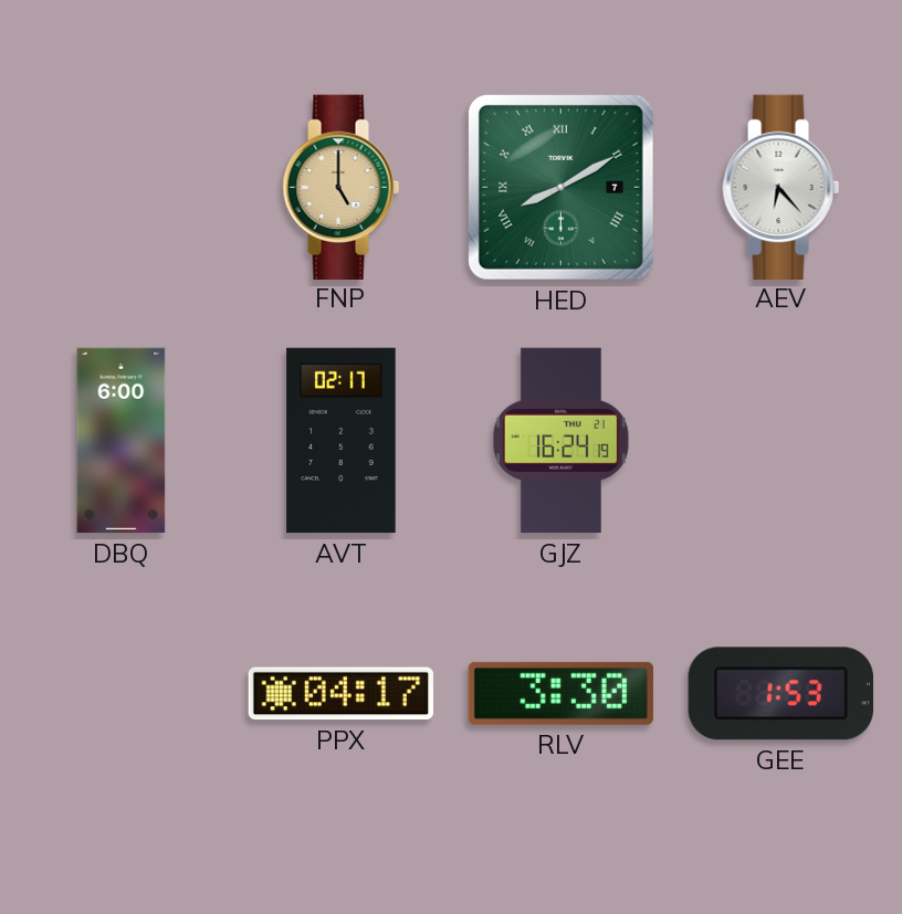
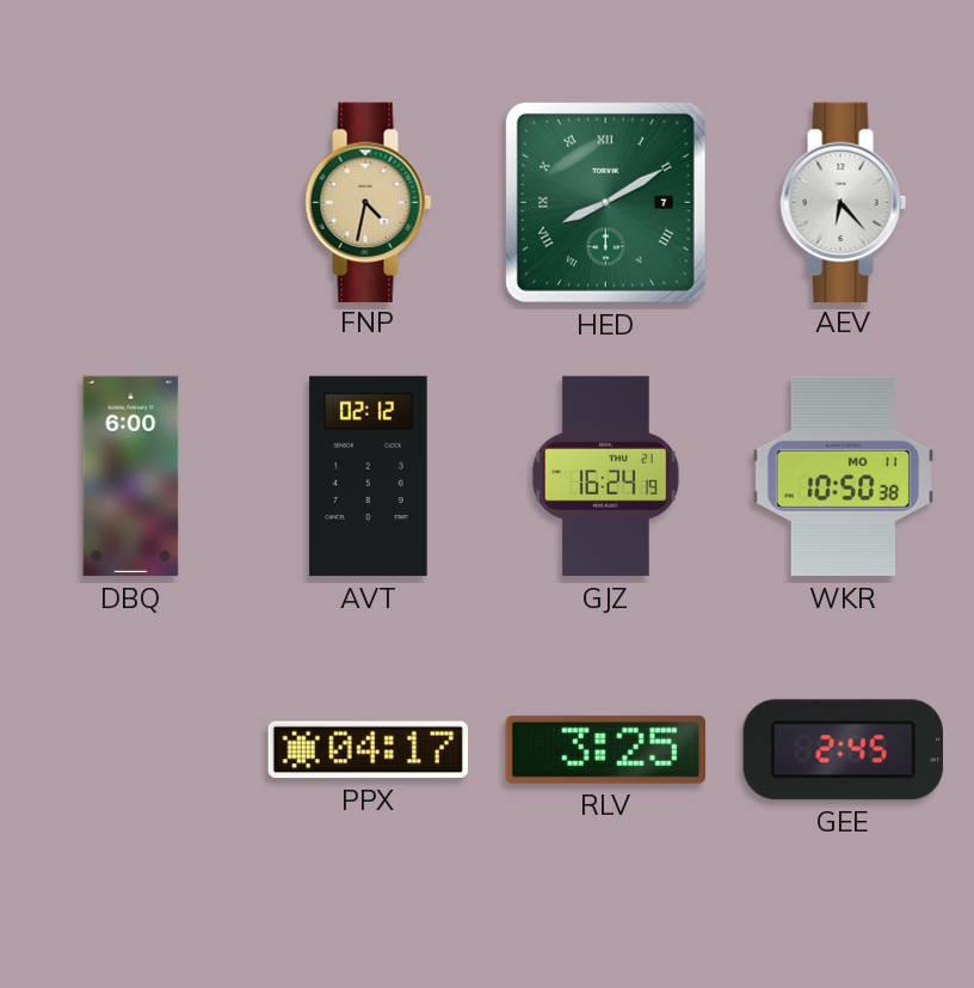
FNP: 5:00 -> 4:32 (369, 202)
AVT: 02:17 -> 02:12 (369, 477)
WKR: none -> 10:50 (844, 477)
RLV: 3:30 -> 3:25 (605, 749)
GEE: 1:53 -> 2:45 (843, 750)
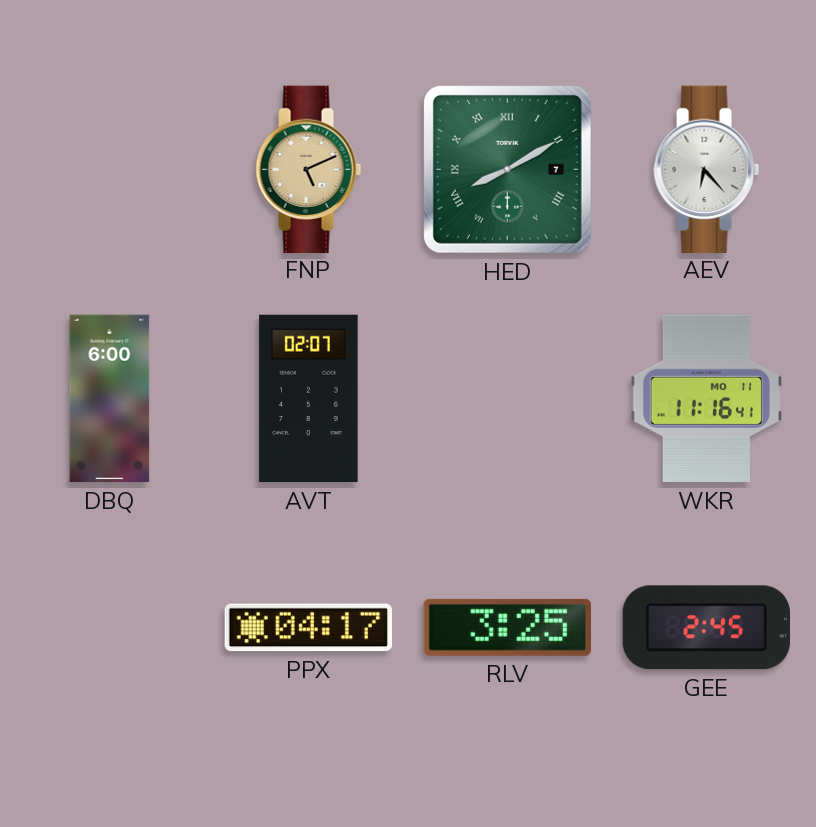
FNP: 4:32 -> 5:11 (309, 169)
AVT: 02:12 -> 02:07 (309, 399)
GJZ: 16:24 -> none (605, 477)
WKR: 10:50 -> 11:16 (707, 399)
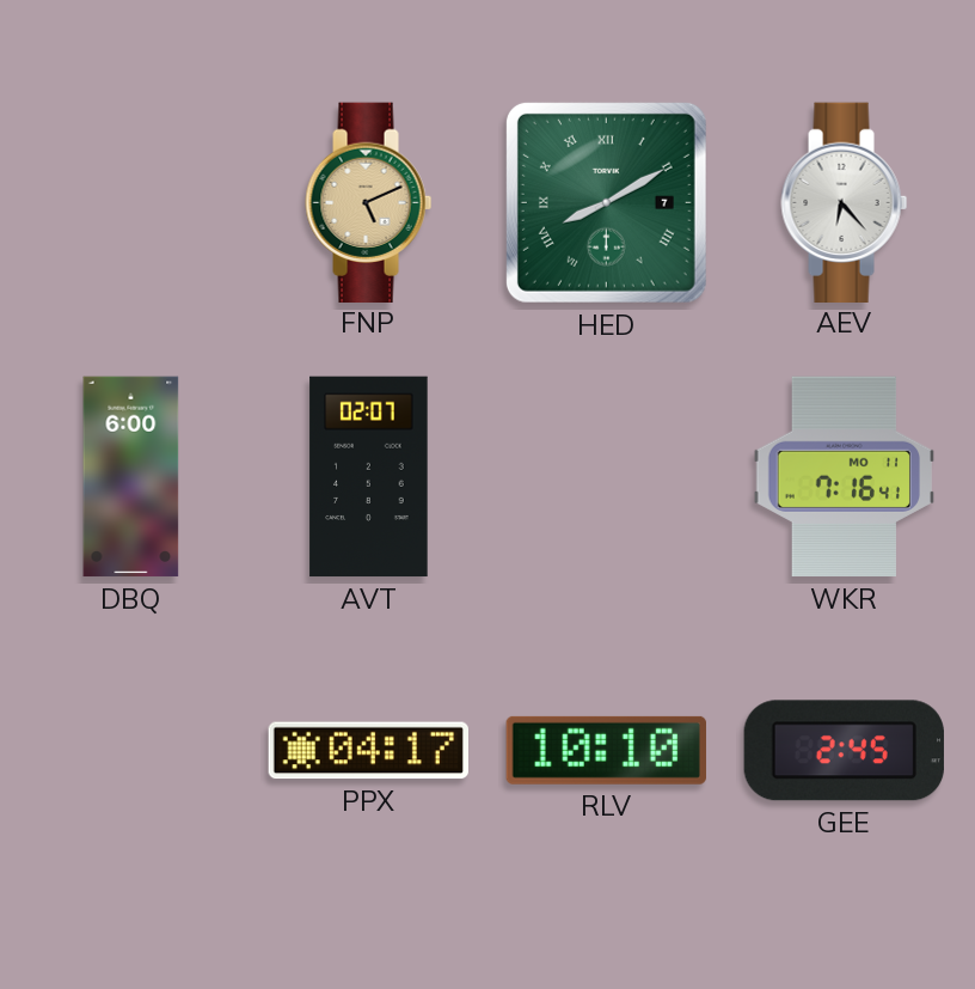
WKR: 11:16 -> 7:16 (845, 477)
RLV: 3:25 -> 10:10 (606, 750)
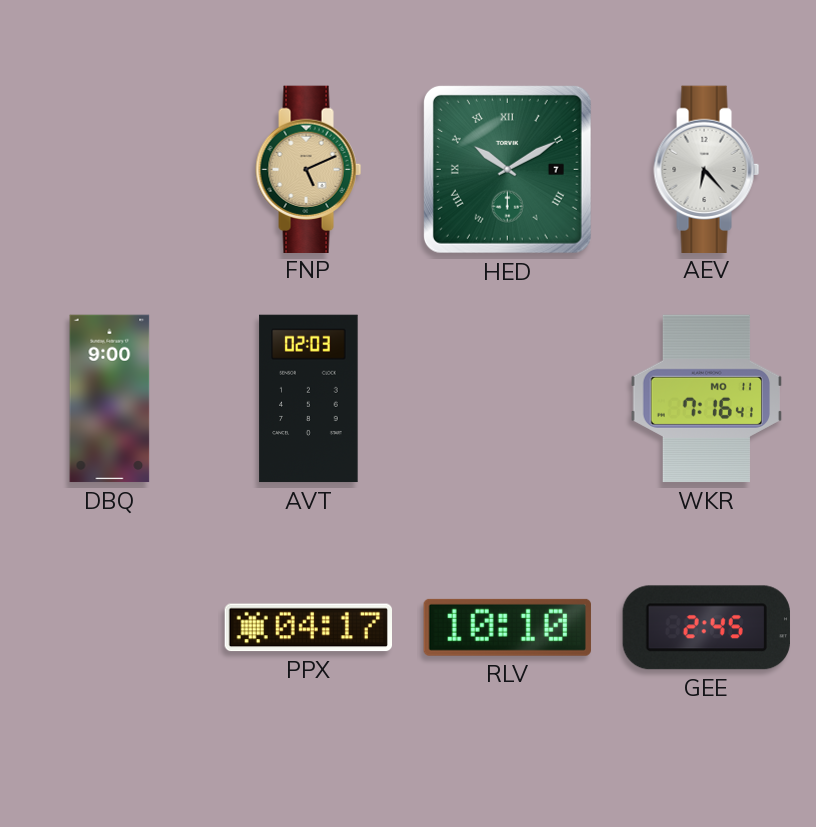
HED: 8:10 -> 10:10 (507, 169)
DBQ: 6:00 -> 9:00 (110, 399)
AVT: 02:07 -> 02:03 (309, 399)
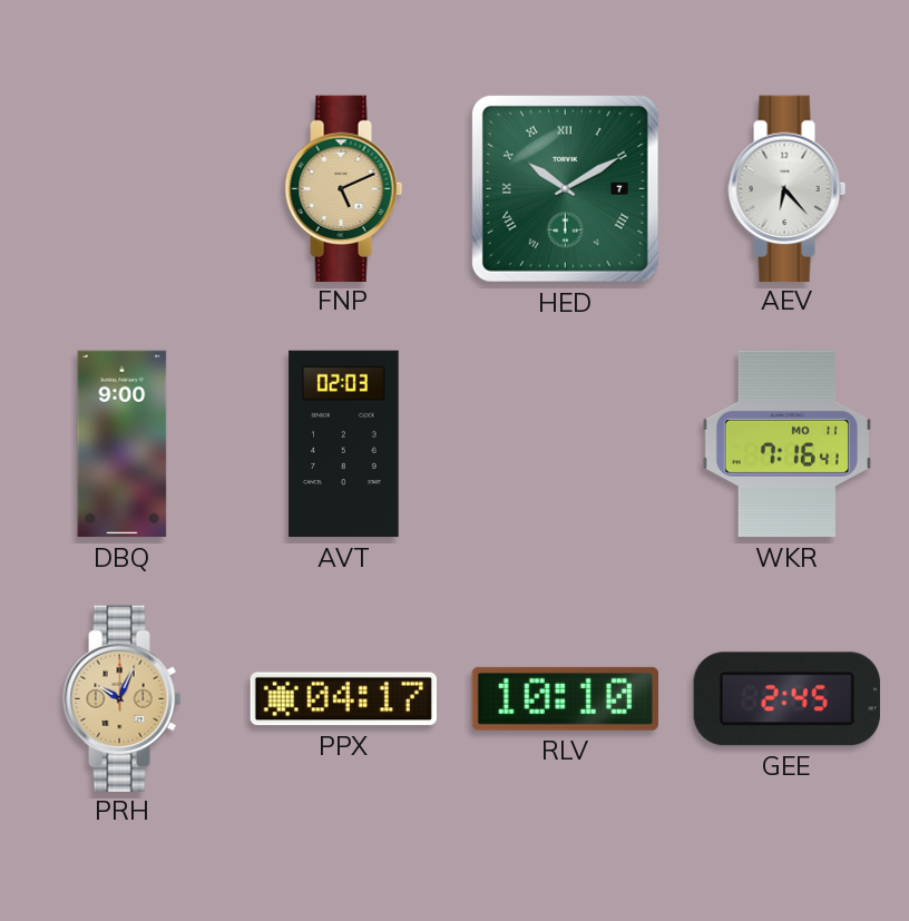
PRH: none -> 10:04 (123, 698)
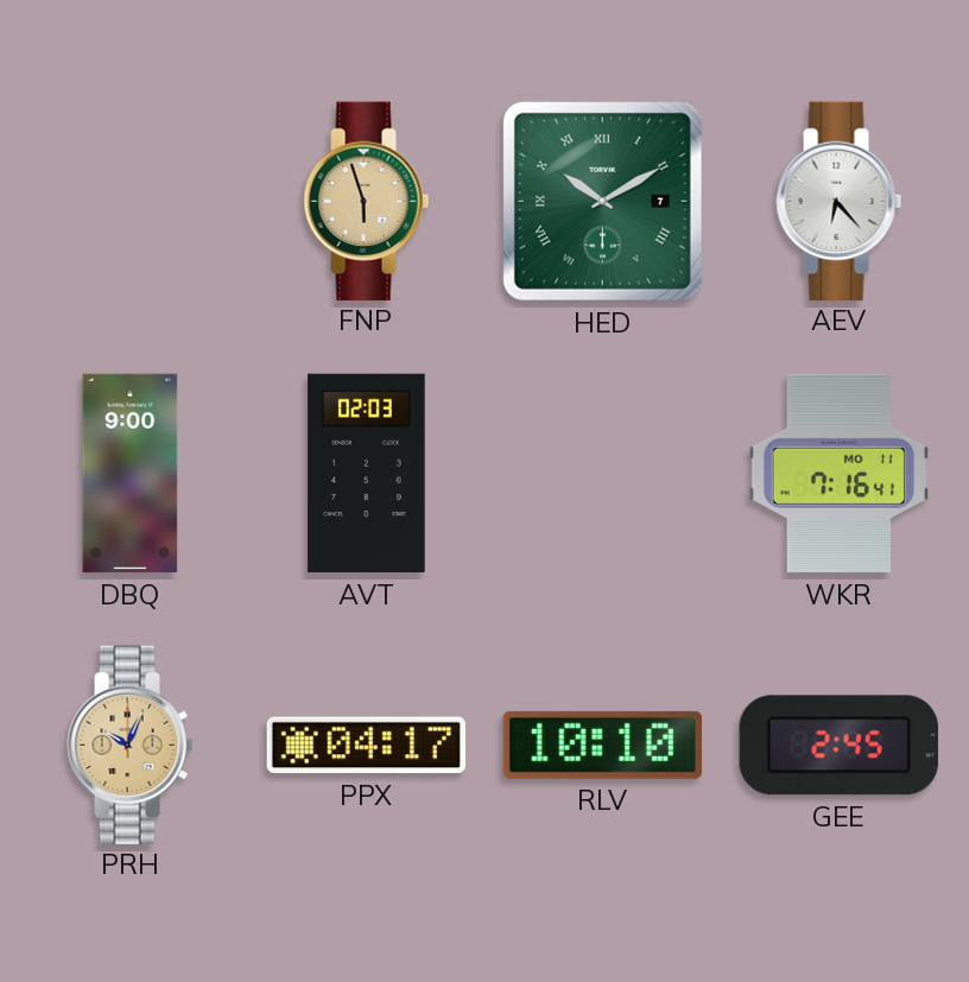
FNP: 5:11 -> 5:57 (367, 201)
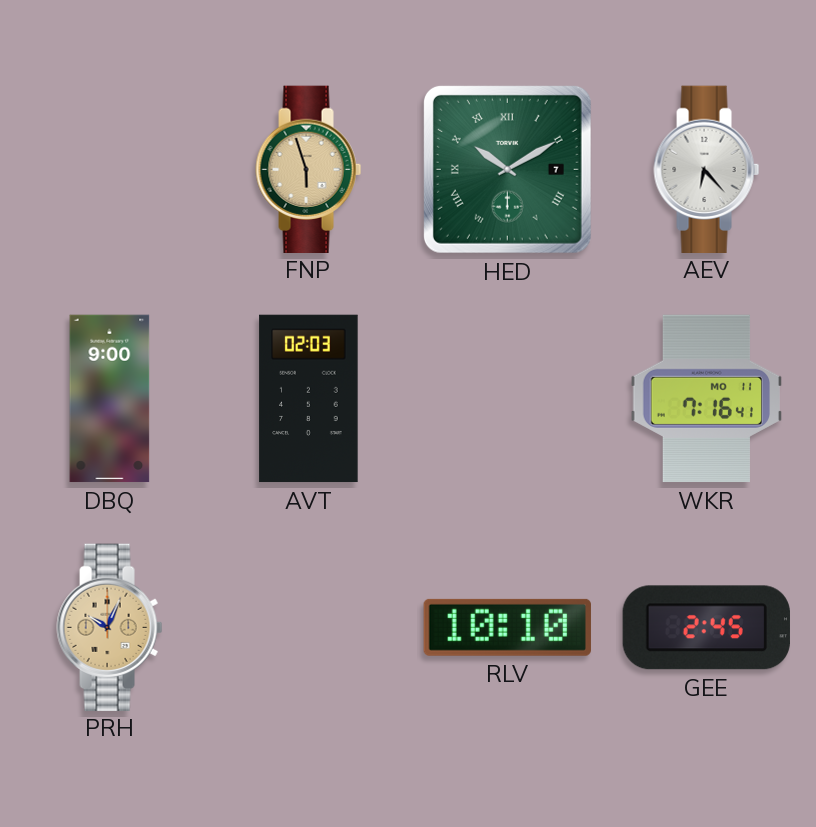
PPX: 04:17 -> none (366, 746)
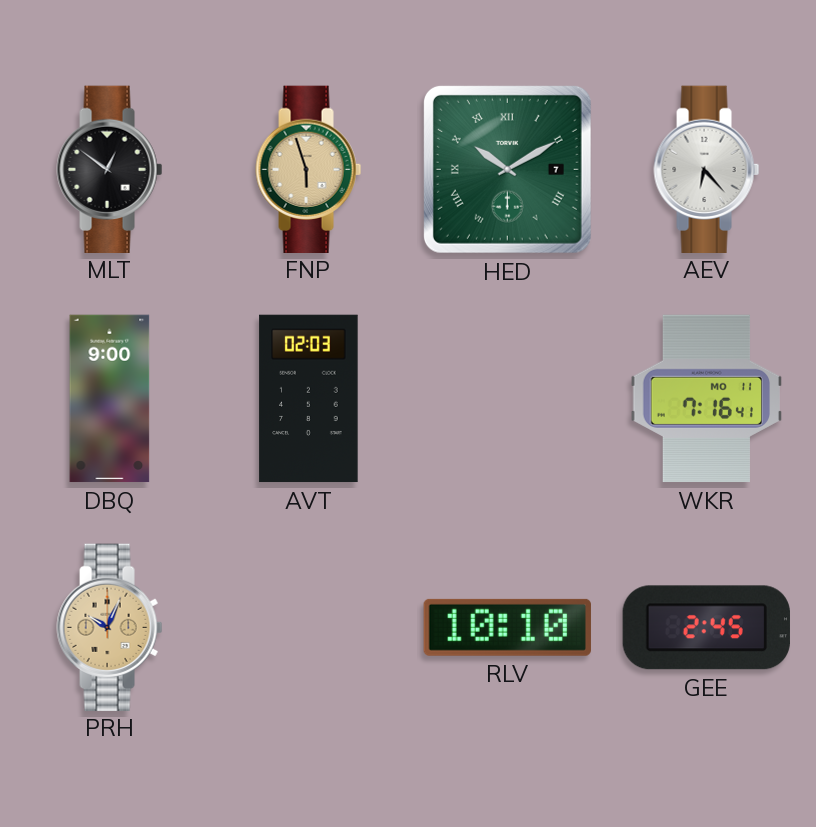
MLT: none -> 12:51 (110, 169)
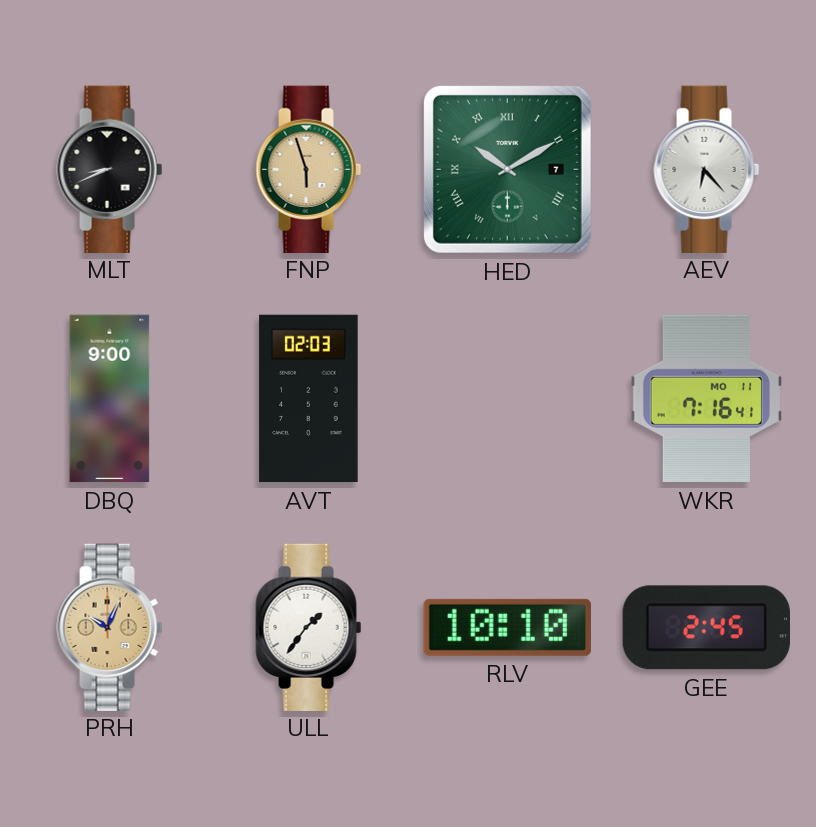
MLT: 12:51 -> 8:41 (110, 169)
ULL: none -> 1:36 (309, 627)
